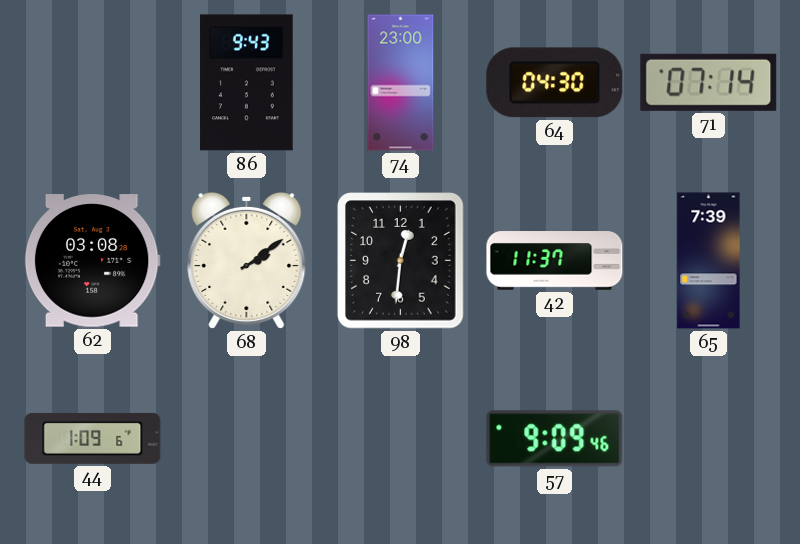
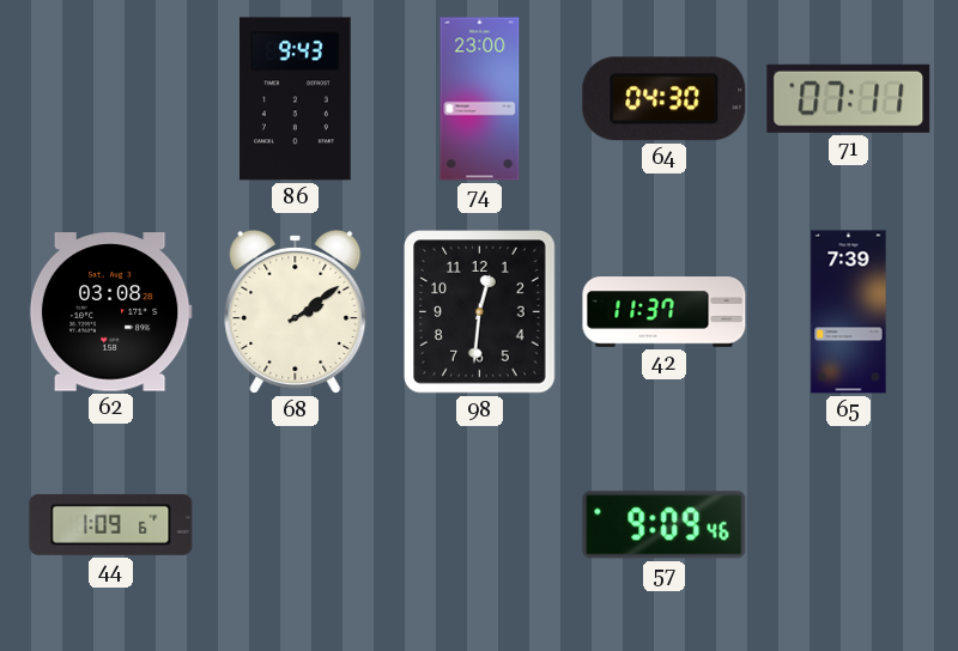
71: 07:14 -> 07:11 (849, 98)
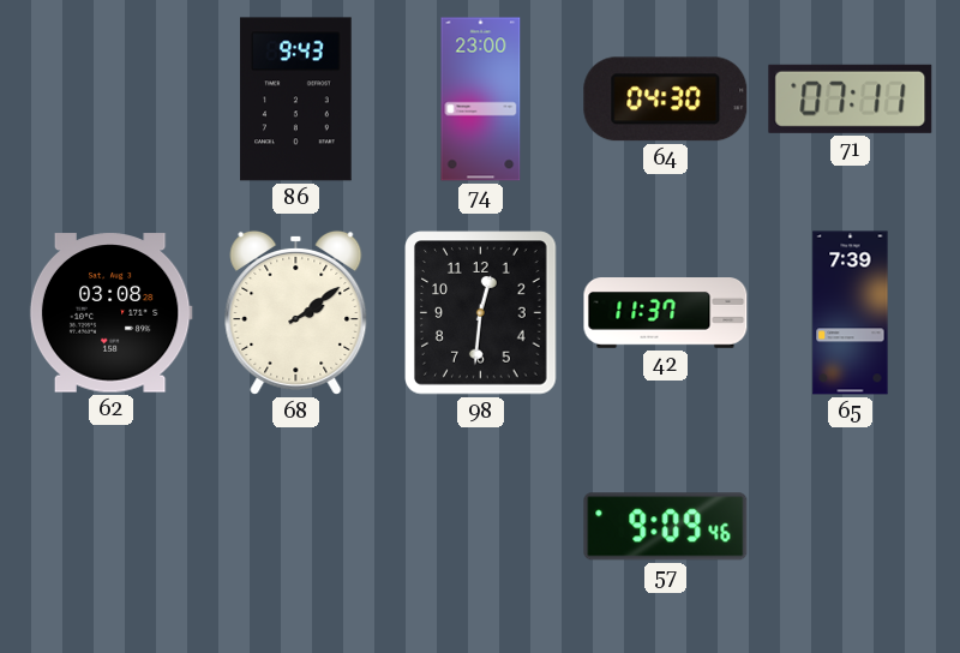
44: 1:09 -> none (111, 524)
